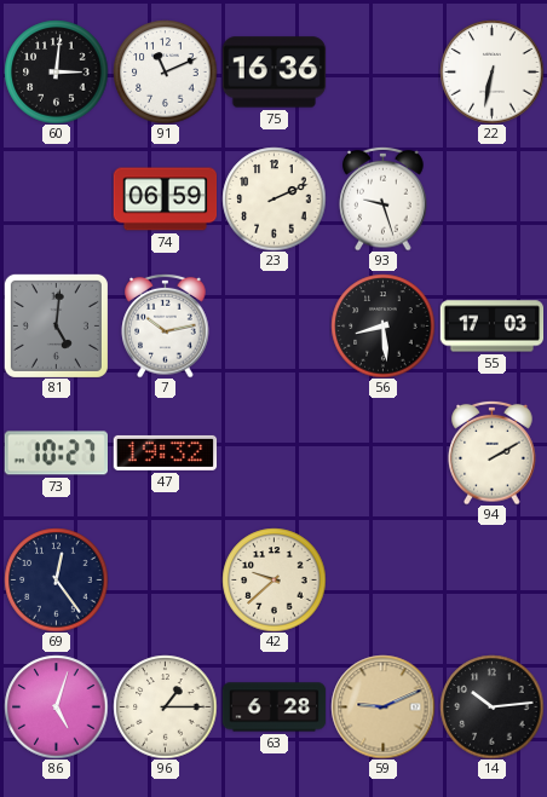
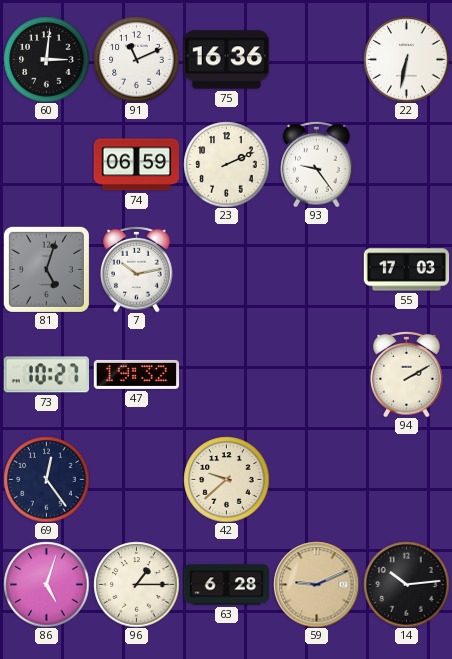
93: 9:27 -> 9:24 (317, 164)
81: 5:01 -> 5:03 (46, 269)
56: 8:29 -> none (382, 325)
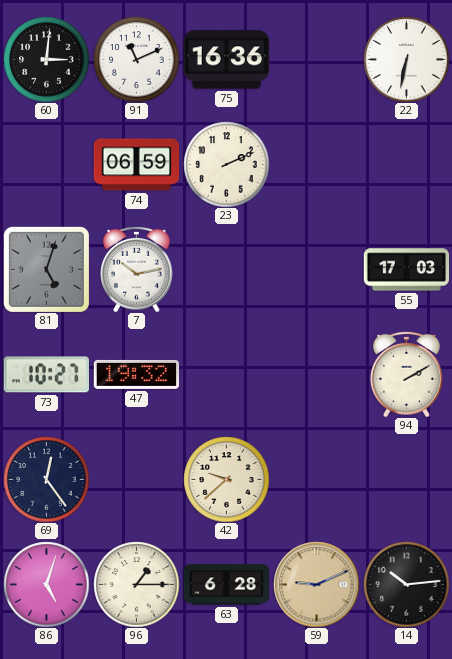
93: 9:24 -> none (317, 164)
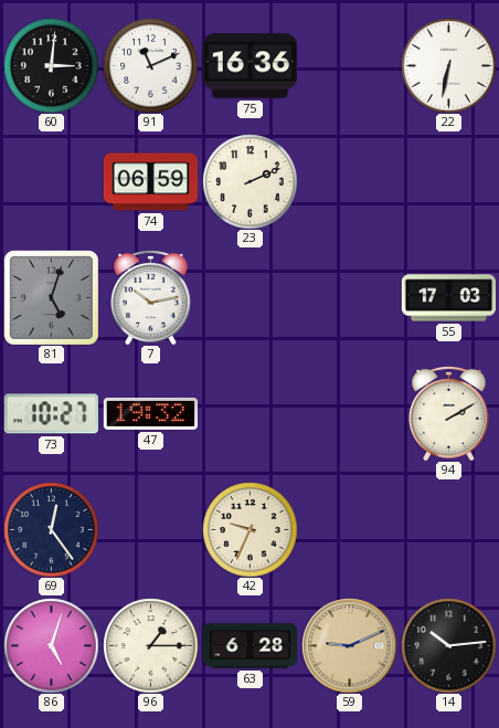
42: 9:38 -> 9:34 (250, 529)
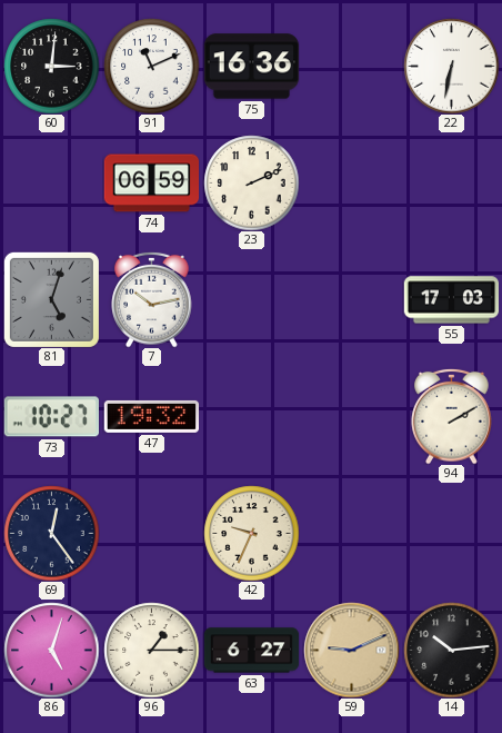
63: 6:28 -> 6:27 (251, 651)
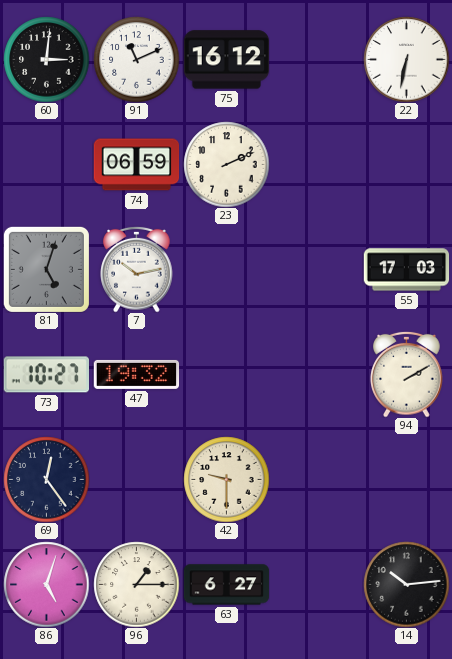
75: 16:36 -> 16:12 (226, 60)
42: 9:34 -> 9:30 (226, 479)
59: 9:11 -> none (351, 650)
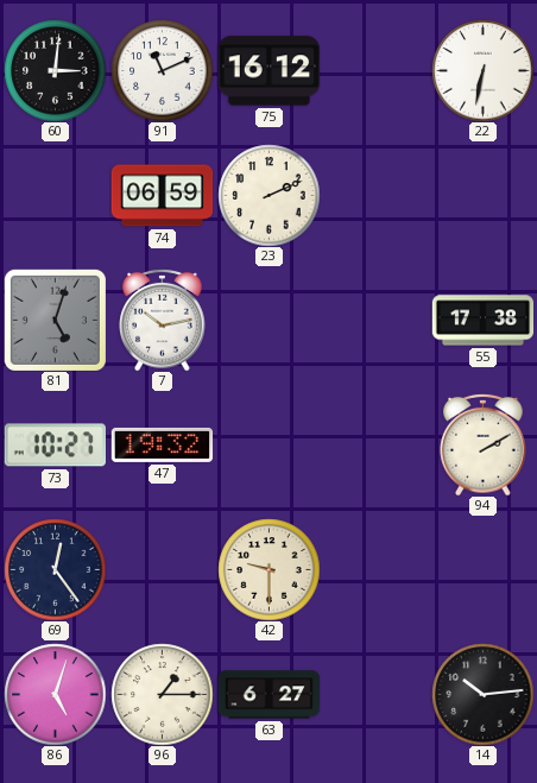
55: 17:03 -> 17:38 (482, 321)
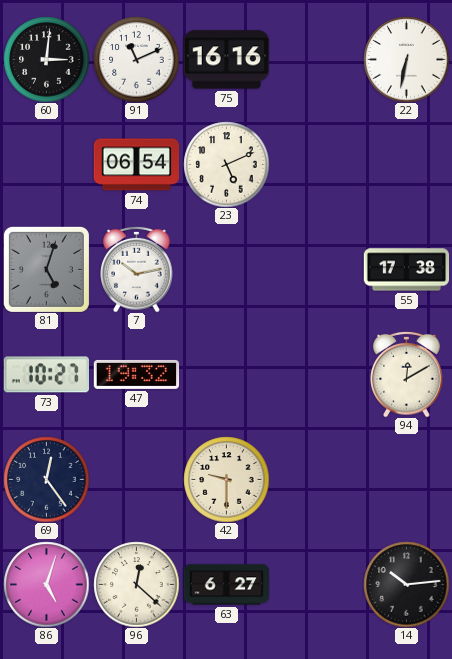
75: 16:12 -> 16:16 (226, 60)
74: 06:59 -> 06:54 (136, 165)
23: 2:11 -> 5:11 (226, 164)
94: 2:10 -> 12:10 (407, 374)
96: 1:15 -> 12:22 (136, 584)
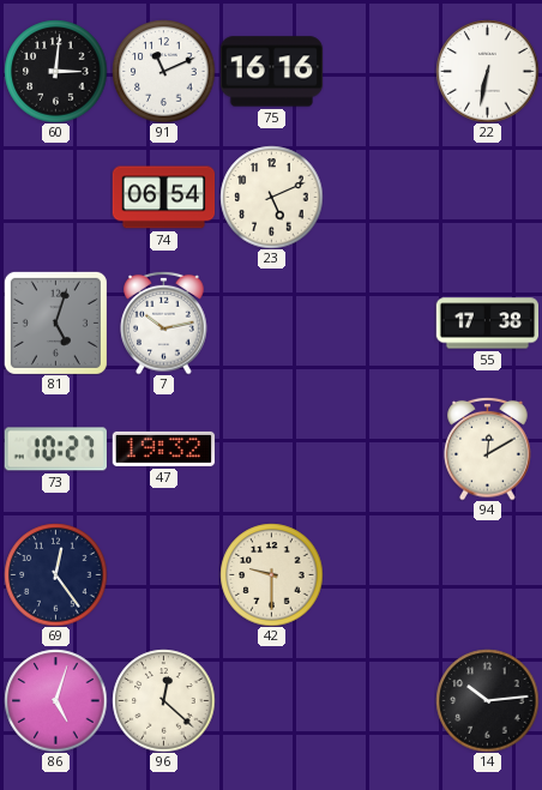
63: 6:27 -> none (226, 585)
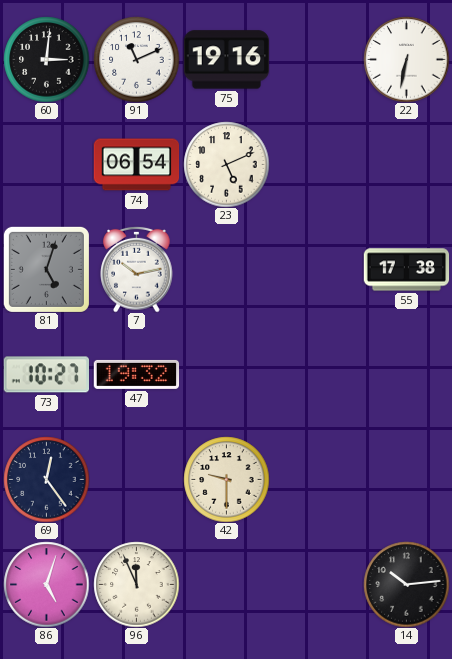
75: 16:16 -> 19:16 (226, 60)
94: 12:10 -> none (488, 448)
96: 12:22 -> 11:56 (136, 584)
